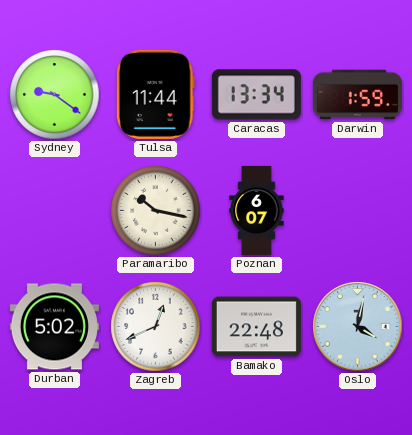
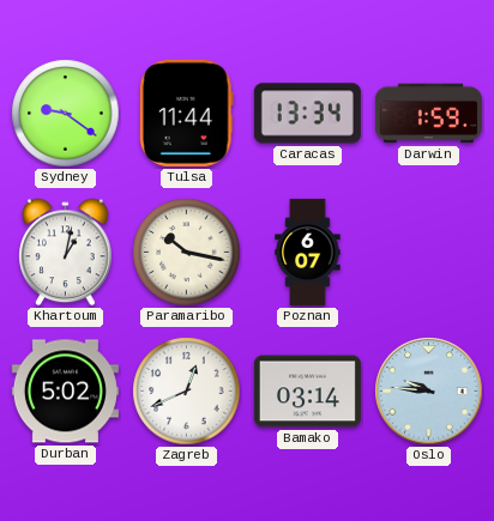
Khartoum: none -> 1:02 (66, 253)
Bamako: 22:48 -> 03:14 (307, 392)
Oslo: 4:02 -> 9:46 (429, 392)
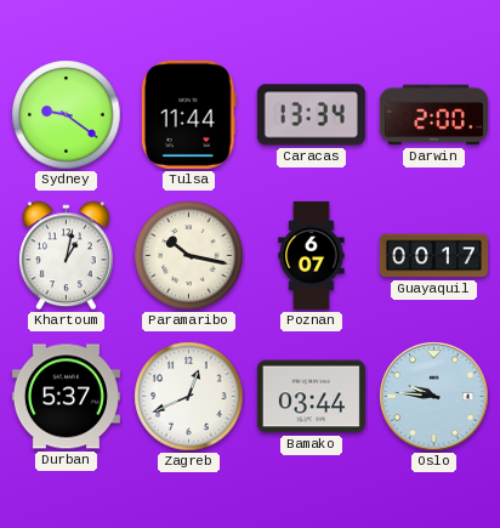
Darwin: 1:59 -> 2:00 (433, 115)
Guayaquil: none -> 00:17 (433, 256)
Durban: 5:02 -> 5:37 (66, 397)
Bamako: 03:14 -> 03:44 (311, 397)
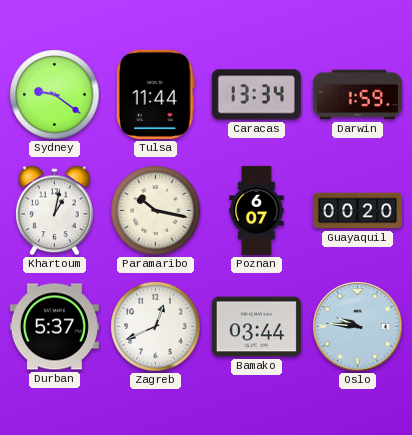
Darwin: 2:00 -> 1:59 (357, 95)
Guayaquil: 00:17 -> 00:20 (357, 211)
